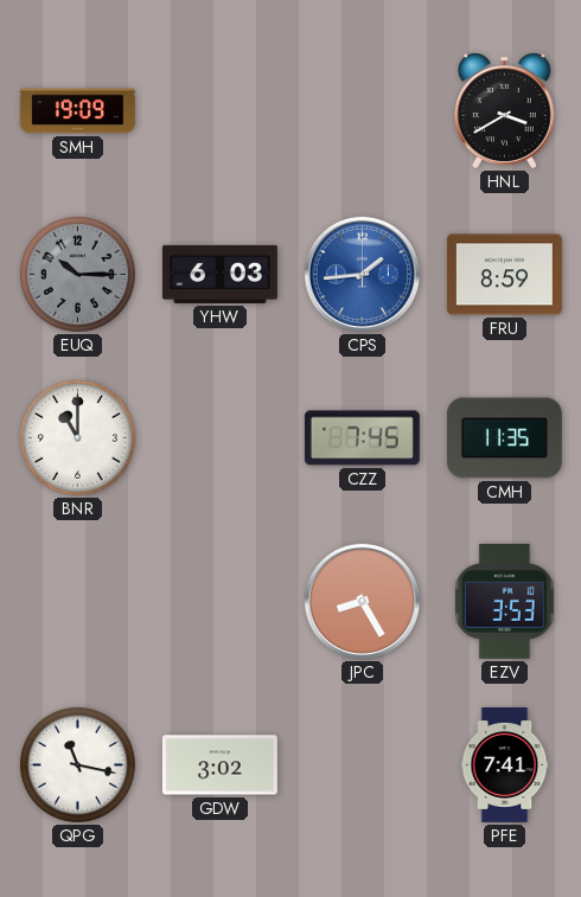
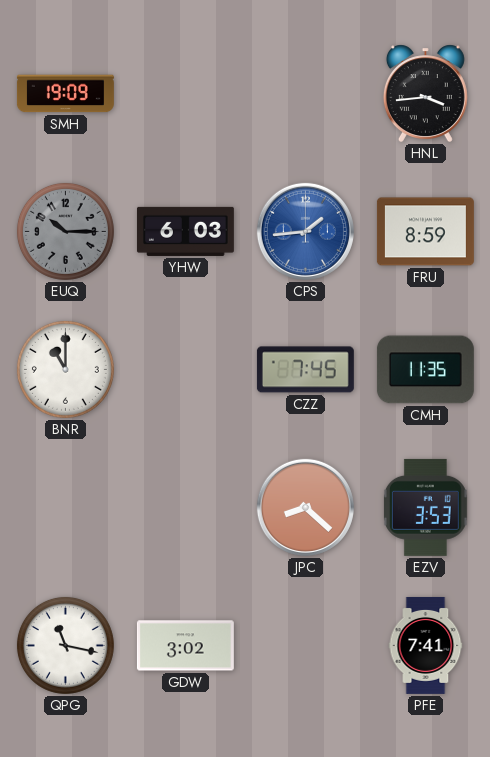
HNL: 3:40 -> 3:44 (425, 93)
JPC: 8:25 -> 8:22 (305, 507)
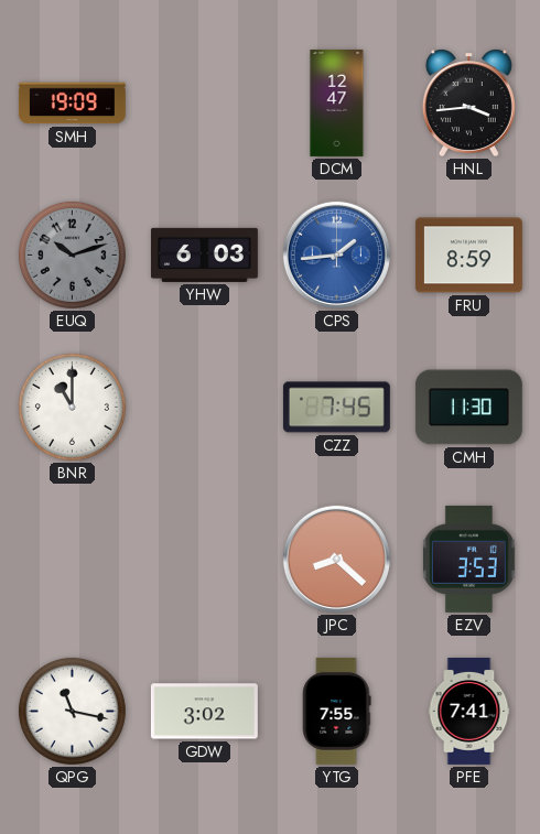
DCM: none -> 12:47 (337, 102)
EUQ: 10:15 -> 10:12 (72, 254)
CMH: 11:35 -> 11:30 (468, 408)
YTG: none -> 7:55 (337, 711)
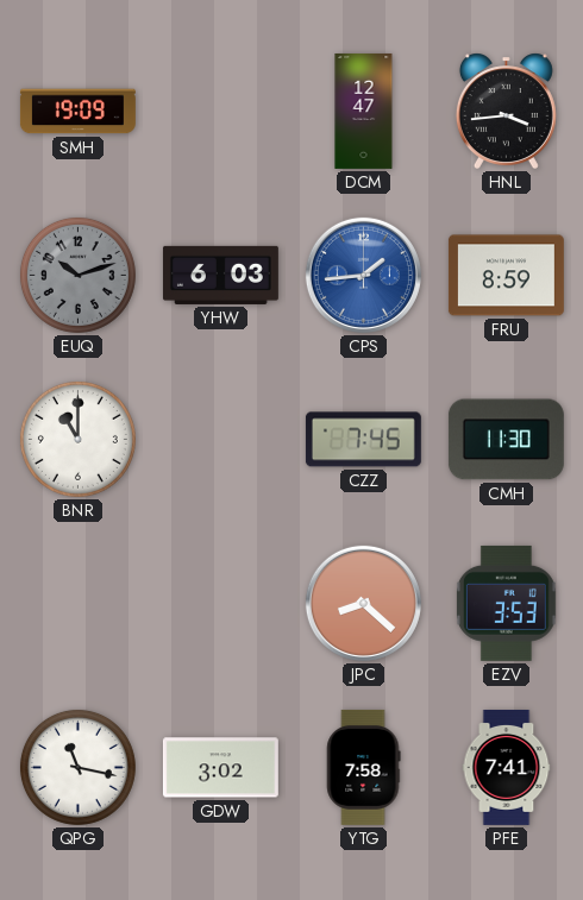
YTG: 7:55 -> 7:58 (364, 767)
